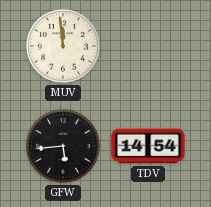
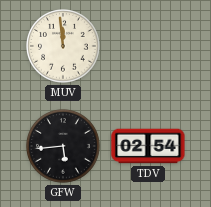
TDV: 14:54 -> 02:54 (148, 146)
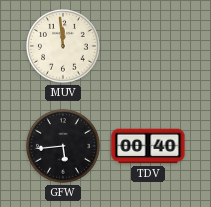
TDV: 02:54 -> 00:40 (148, 146)
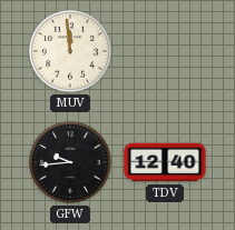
GFW: 5:44 -> 9:44 (70, 162)
TDV: 00:40 -> 12:40 (165, 162)
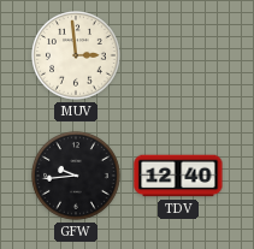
MUV: 11:59 -> 2:59 (76, 55)
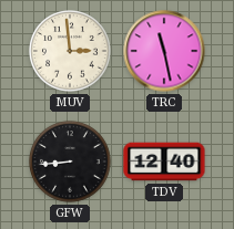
TRC: none -> 11:28 (164, 51)
GFW: 9:44 -> 8:44 (70, 162)
